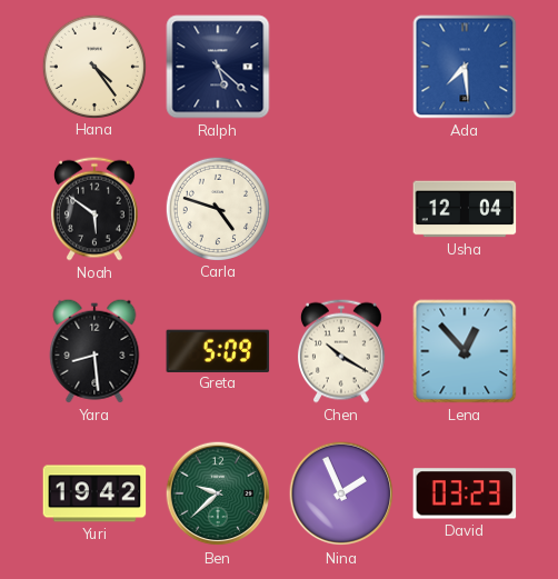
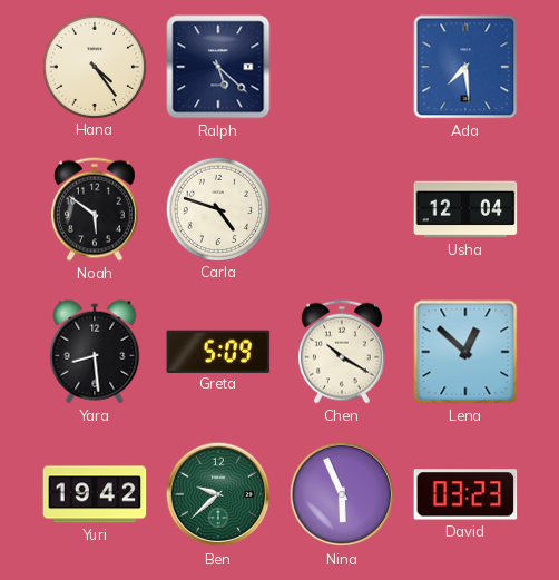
Lena: 12:53 -> 12:52 (465, 352)
Nina: 1:56 -> 5:56 (342, 494)
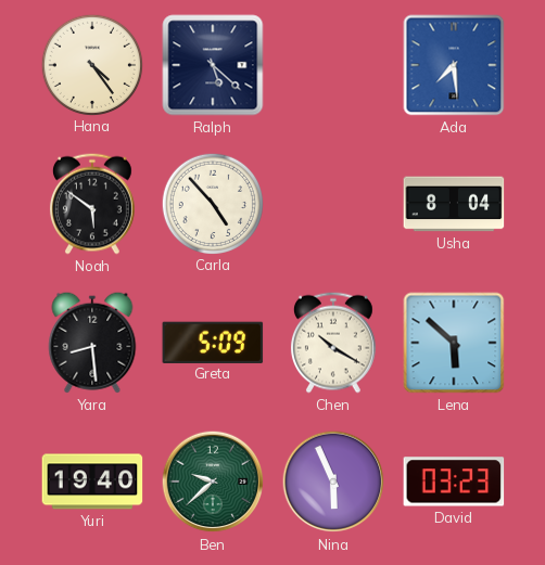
Carla: 4:48 -> 4:53 (212, 203)
Usha: 12:04 -> 8:04 (454, 204)
Lena: 12:52 -> 5:52 (454, 343)
Yuri: 19:42 -> 19:40 (92, 481)
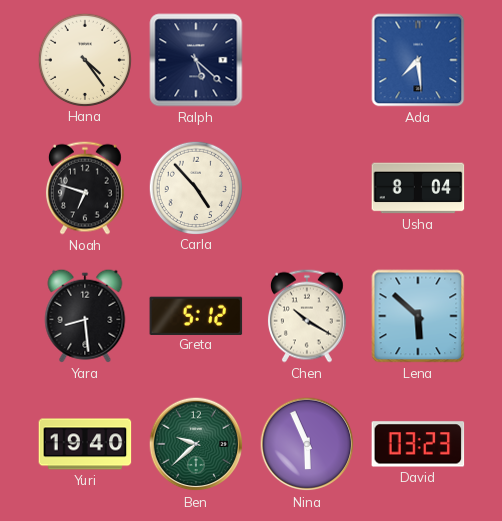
Noah: 5:51 -> 6:48 (85, 188)
Greta: 5:09 -> 5:12 (196, 315)
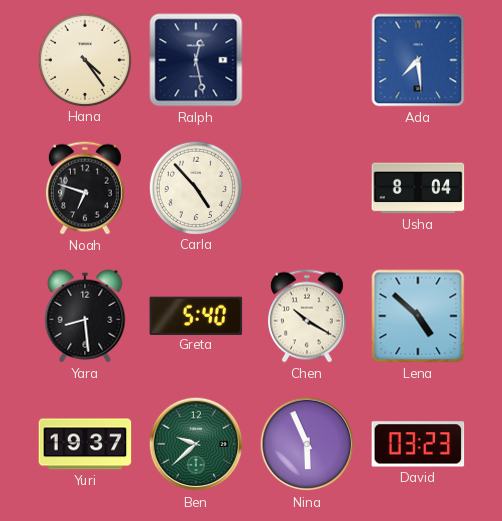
Ralph: 5:22 -> 12:28 (196, 60)
Greta: 5:12 -> 5:40 (196, 315)
Lena: 5:52 -> 4:52 (418, 316)
Yuri: 19:40 -> 19:37 (85, 444)
